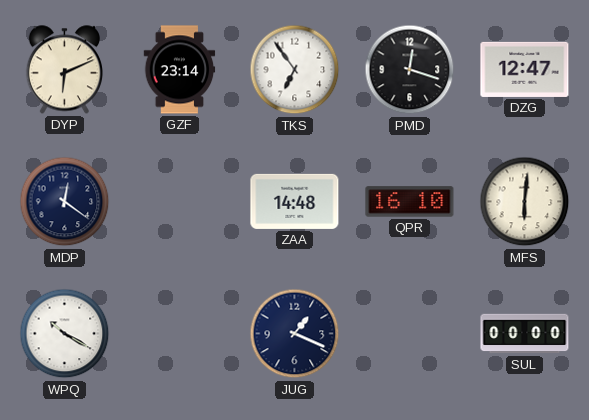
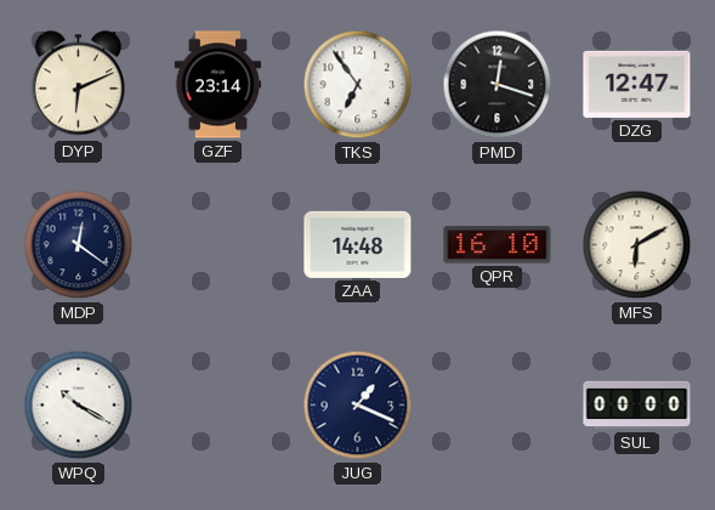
MFS: 6:01 -> 6:10 (637, 245)
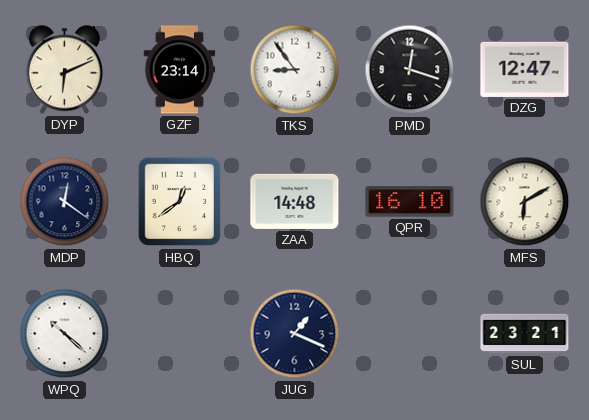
TKS: 6:54 -> 8:54 (295, 70)
HBQ: none -> 12:39 (180, 202)
WPQ: 10:20 -> 10:22 (65, 334)
SUL: 00:00 -> 23:21 (525, 334)
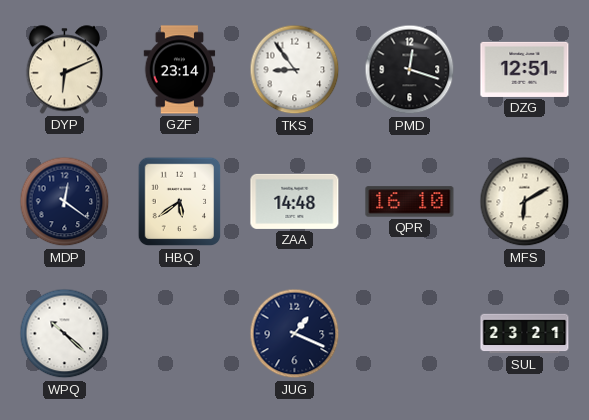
DZG: 12:47 -> 12:51 (525, 69)
HBQ: 12:39 -> 5:39 (180, 202)
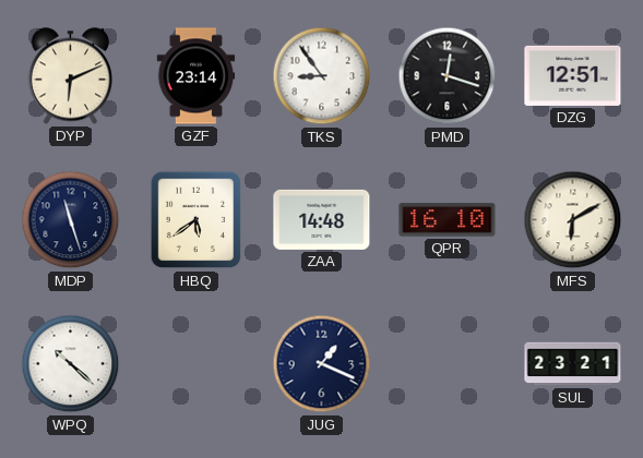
MDP: 12:21 -> 11:27 (71, 220)
